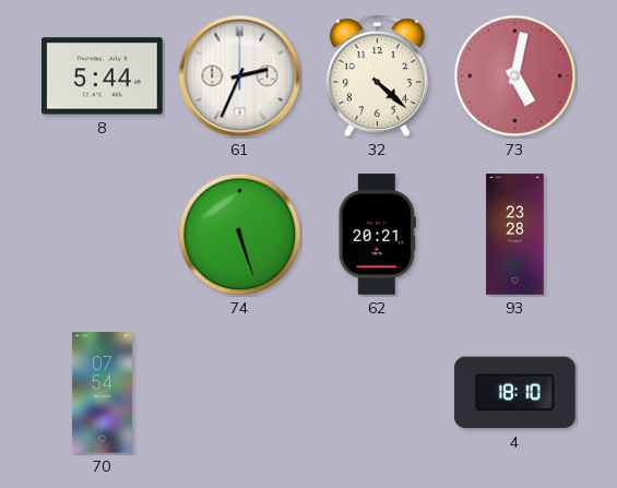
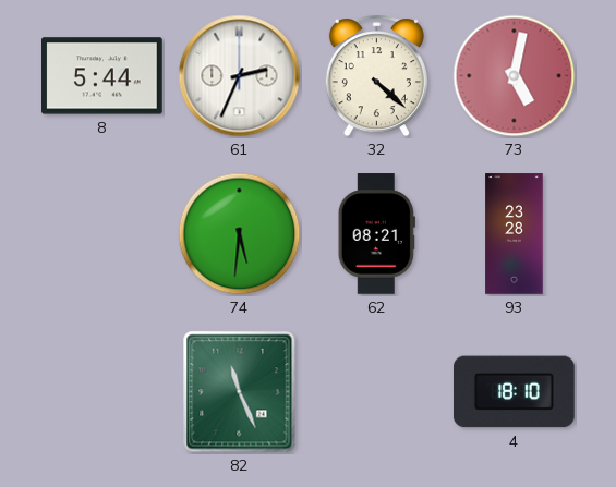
74: 5:27 -> 5:31 (240, 234)
62: 20:21 -> 08:21 (376, 234)
70: 07:54 -> none (102, 393)
82: none -> 11:26 (240, 392)
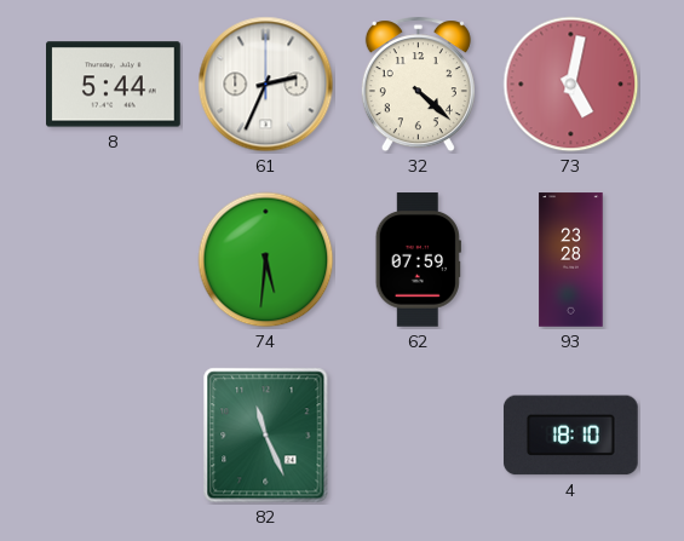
62: 08:21 -> 07:59 (418, 260)
